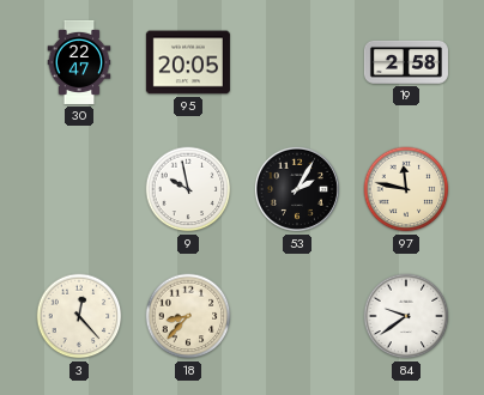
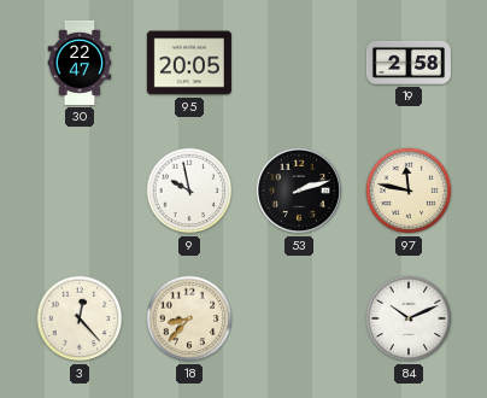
53: 2:05 -> 2:12 (299, 191)
84: 9:39 -> 10:11 (409, 318)
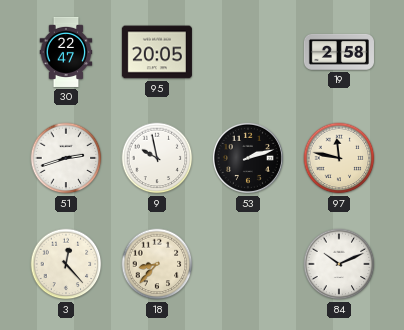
51: none -> 2:42 (66, 158)
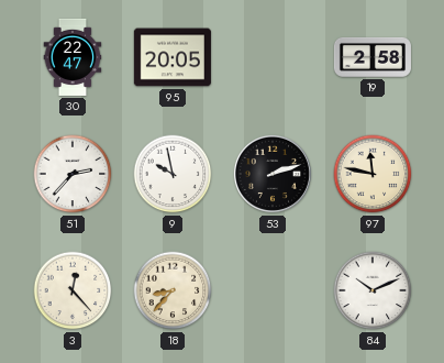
51: 2:42 -> 2:37 (73, 174)
